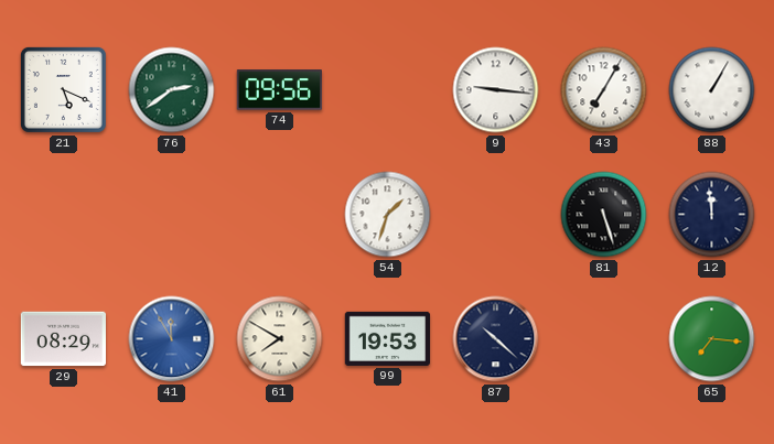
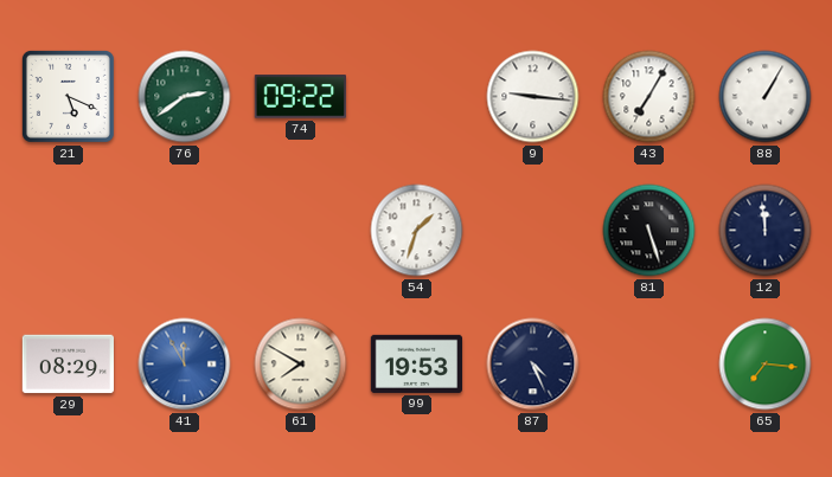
74: 09:56 -> 09:22 (300, 97)
87: 10:22 -> 4:26 (533, 365)
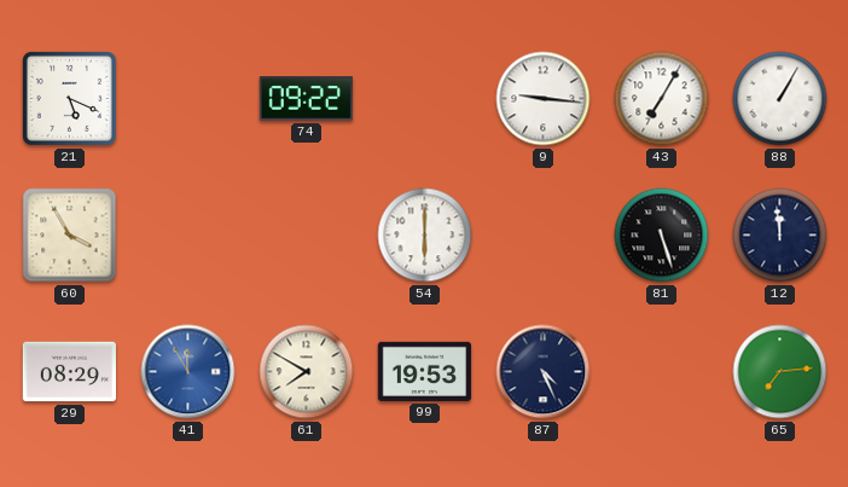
76: 2:39 -> none (185, 97)
60: none -> 3:55 (70, 236)
54: 1:33 -> 6:00 (425, 236)
65: 7:16 -> 7:14 (780, 372)
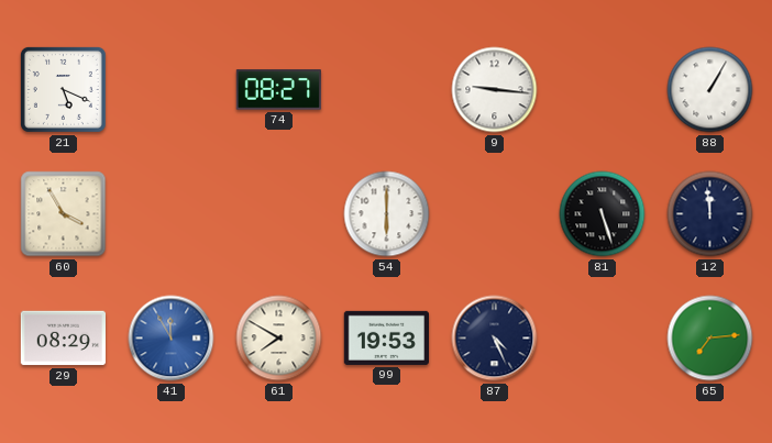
74: 09:22 -> 08:27 (278, 90)
43: 7:05 -> none (662, 99)
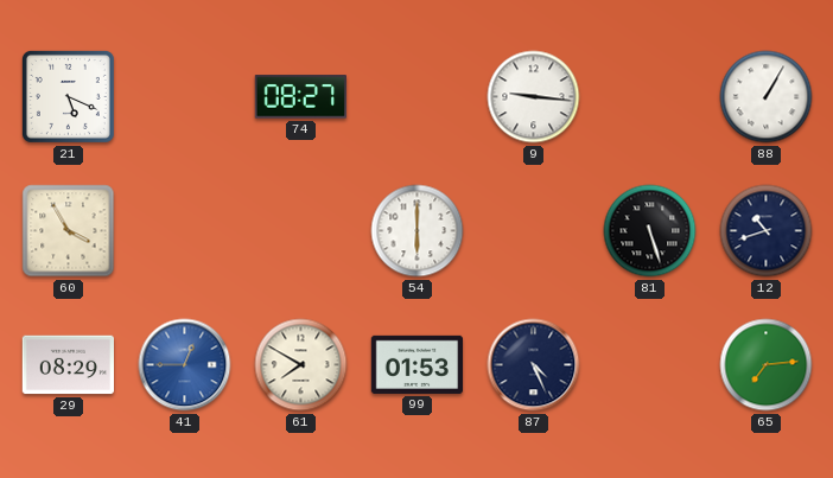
12: 11:59 -> 10:42 (767, 231)
41: 11:55 -> 12:45 (185, 365)
99: 19:53 -> 01:53 (416, 364)
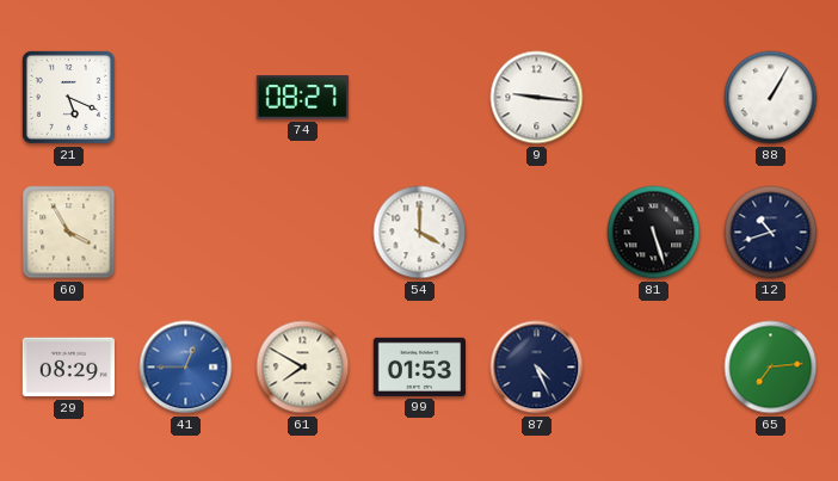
54: 6:00 -> 4:00 (420, 233)
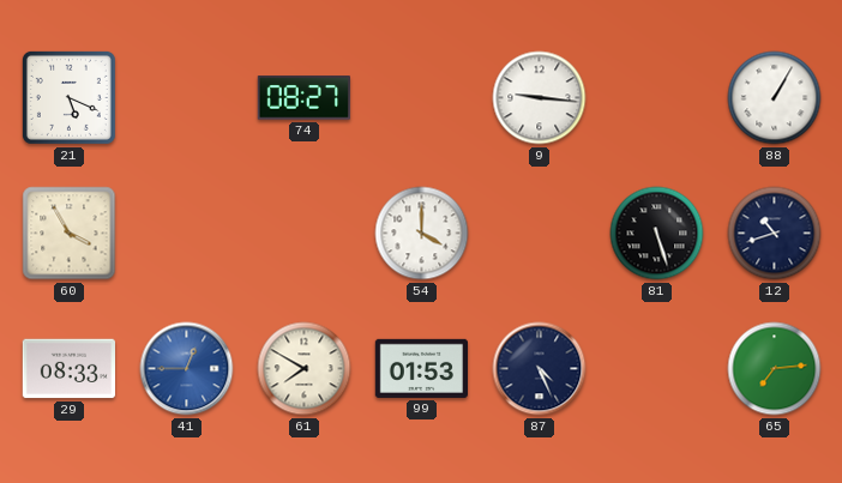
29: 08:29 -> 08:33 (68, 369)
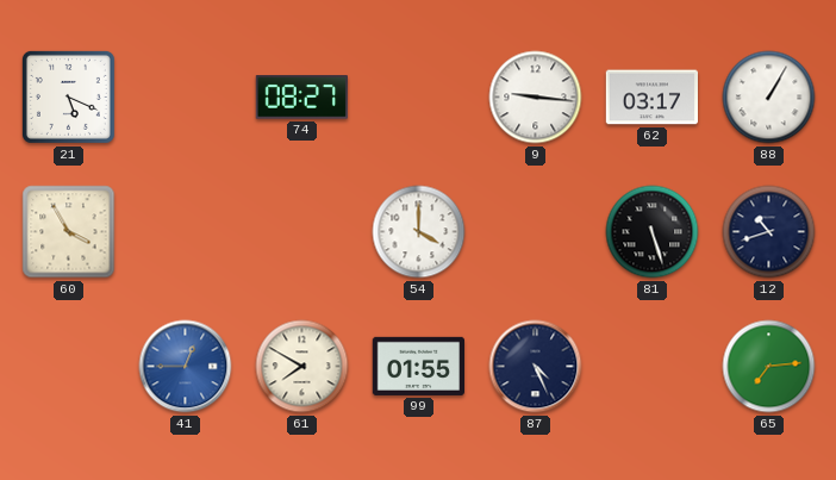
62: none -> 03:17 (651, 98)
29: 08:33 -> none (68, 369)
99: 01:53 -> 01:55 (418, 366)
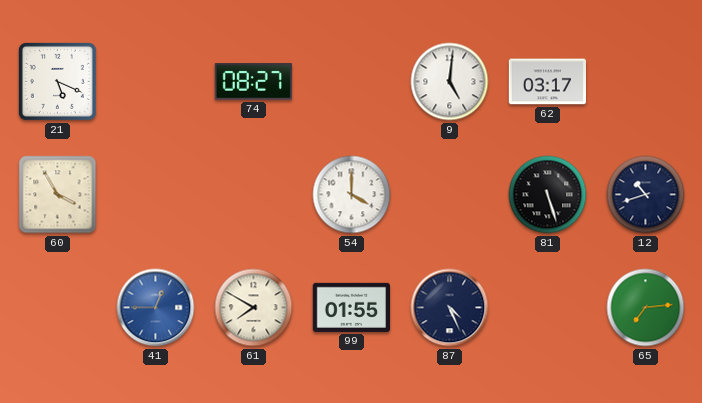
9: 9:16 -> 5:01 (450, 82)
88: 1:05 -> none (769, 98)
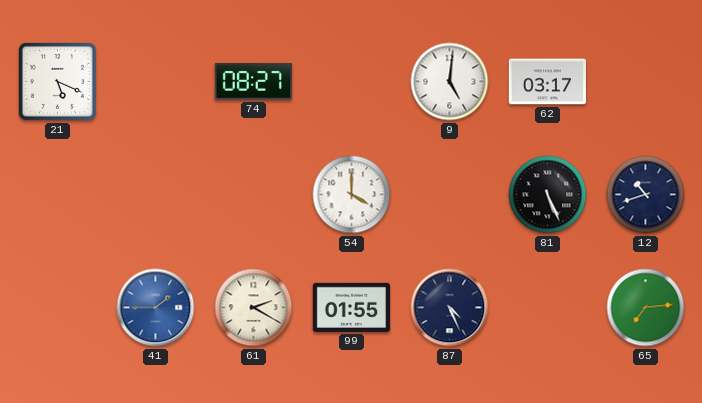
60: 3:55 -> none (58, 195)
81: 5:27 -> 5:26 (548, 195)
41: 12:45 -> 1:45 (156, 308)
61: 7:50 -> 2:20 (254, 308)
